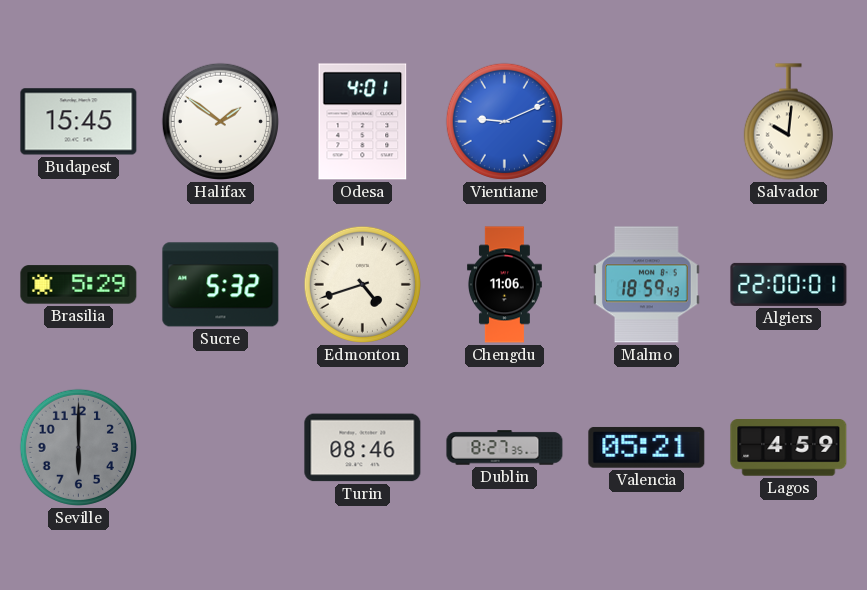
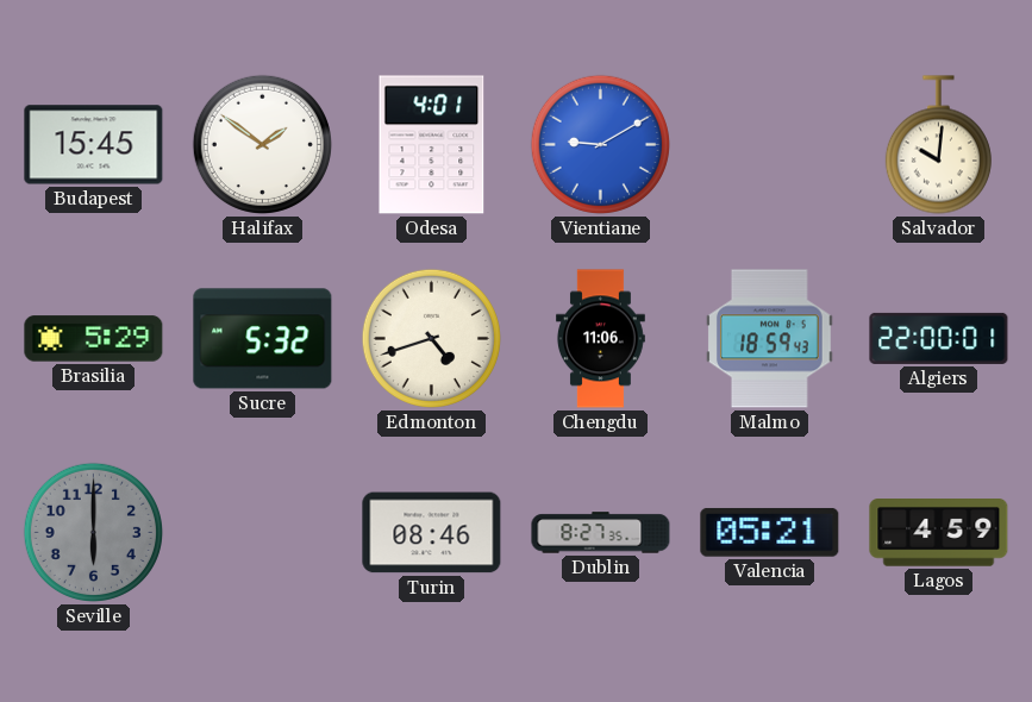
Vientiane: 9:11 -> 9:10 (600, 144)
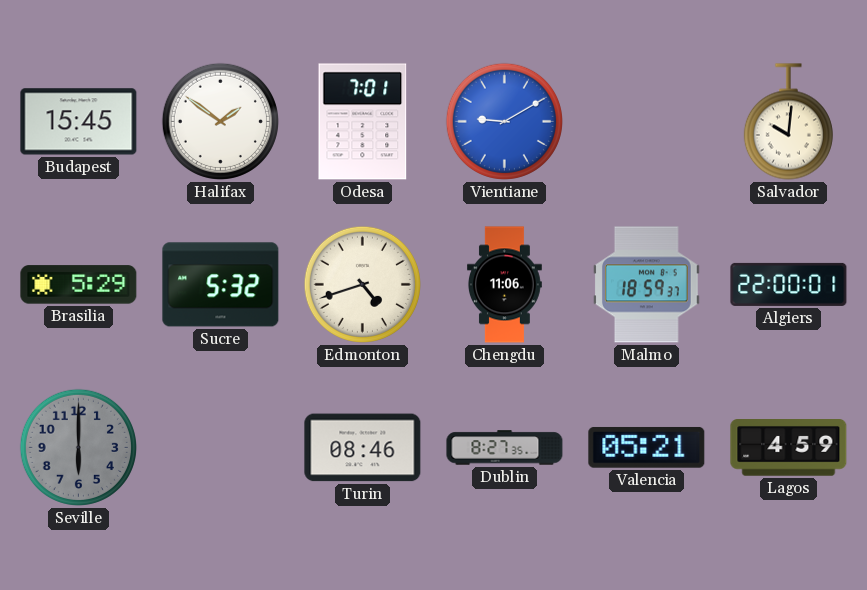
Odesa: 4:01 -> 7:01 (363, 122)
Malmo: 18:59:43 -> 18:59:37 (647, 285)
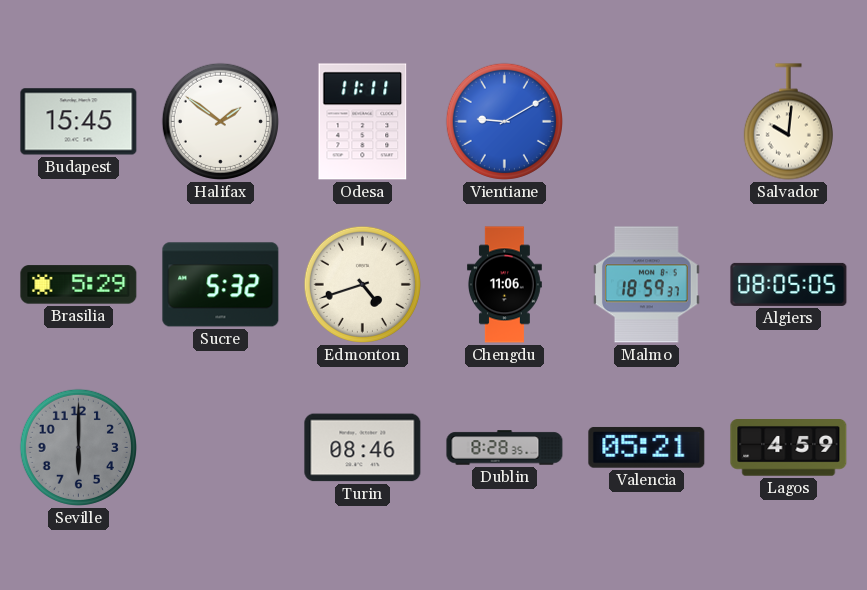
Odesa: 7:01 -> 11:11 (363, 122)
Algiers: 22:00 -> 08:05 (789, 284)
Dublin: 8:27 -> 8:28 (505, 448)
